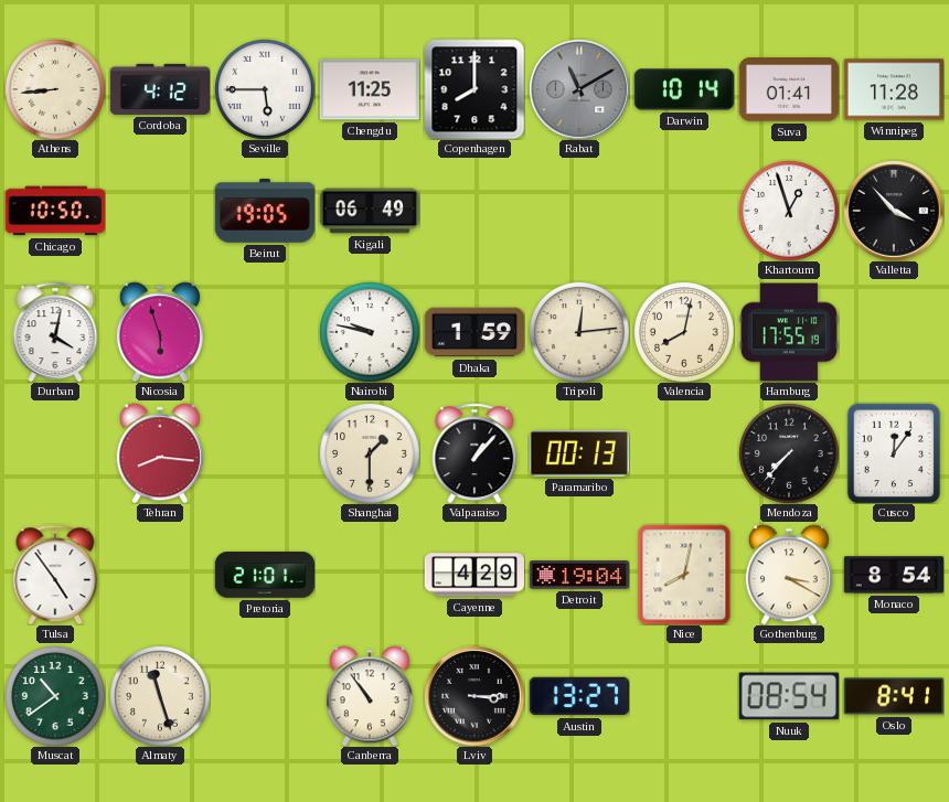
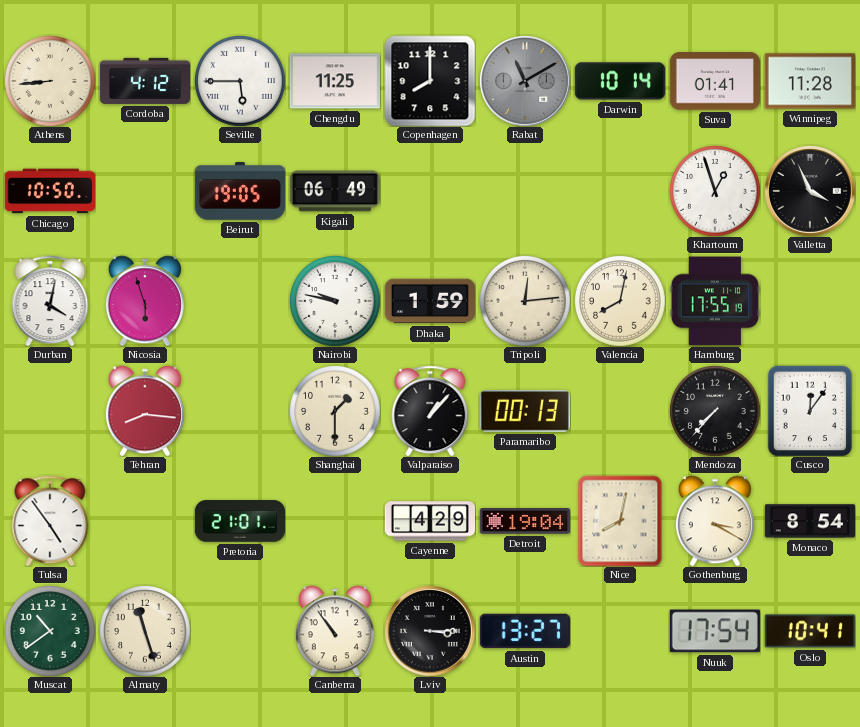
Valletta: 3:53 -> 3:56 (810, 191)
Nuuk: 08:54 -> 17:54 (715, 631)
Oslo: 8:41 -> 10:41 (810, 631)
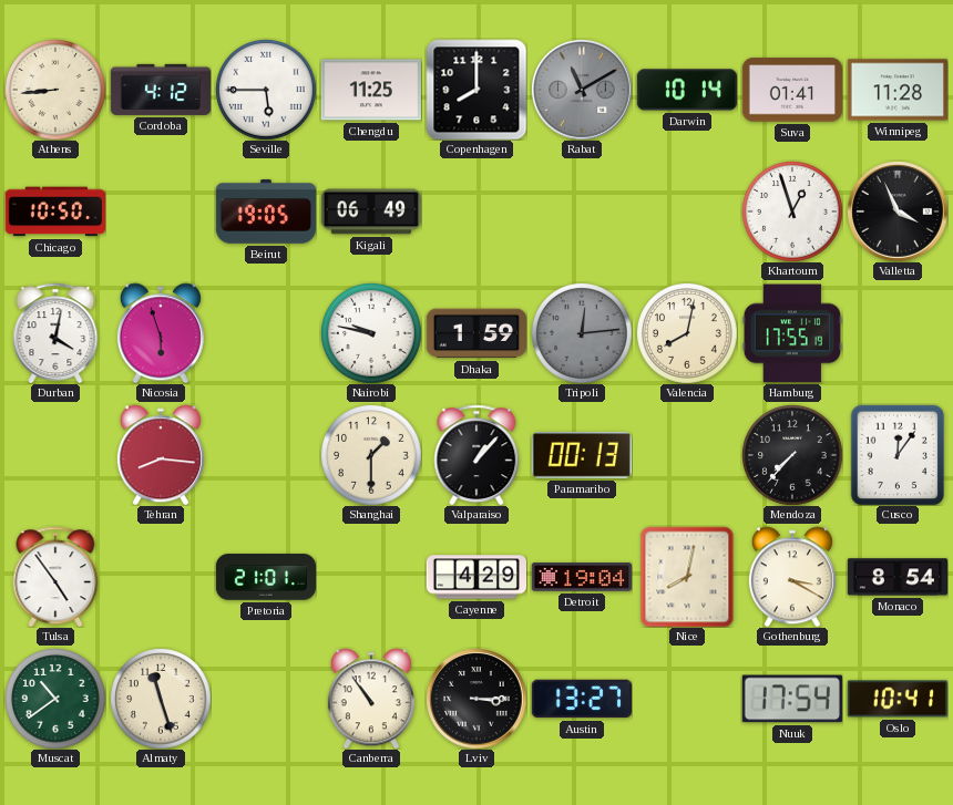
Tripoli dial: cream -> grey (582, 333)
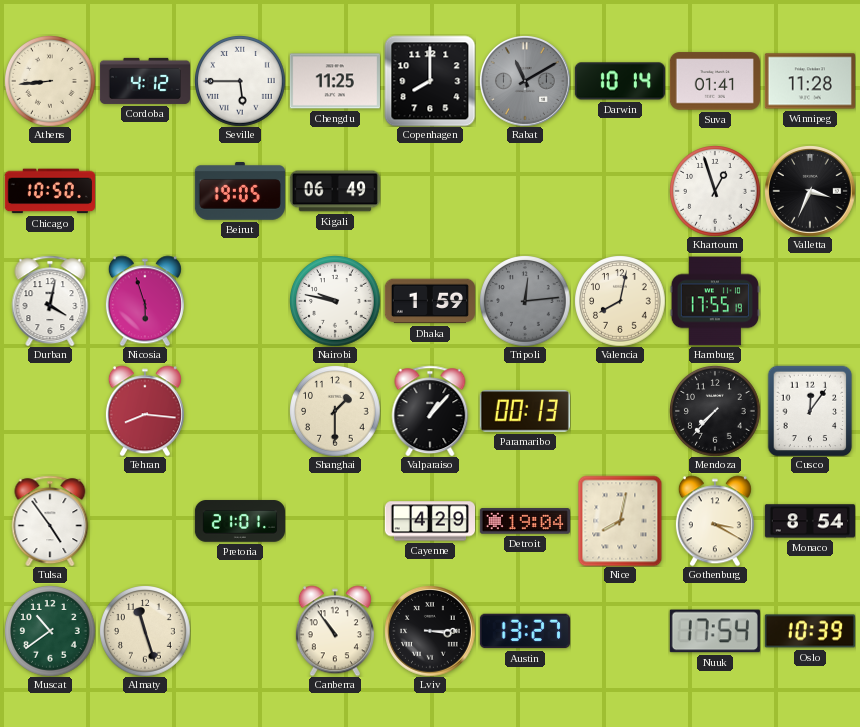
Valletta: 3:56 -> 3:34 (810, 191)
Oslo: 10:41 -> 10:39 (810, 631)
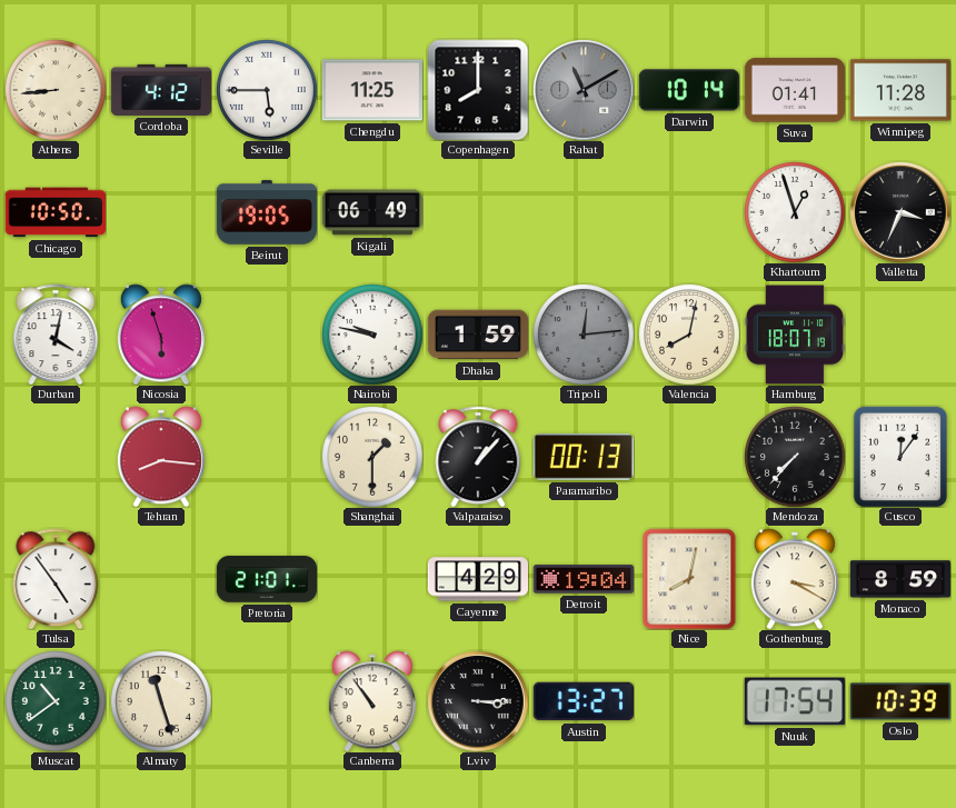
Hamburg: 17:55 -> 18:07 (795, 335)
Monaco: 8:54 -> 8:59 (899, 579)
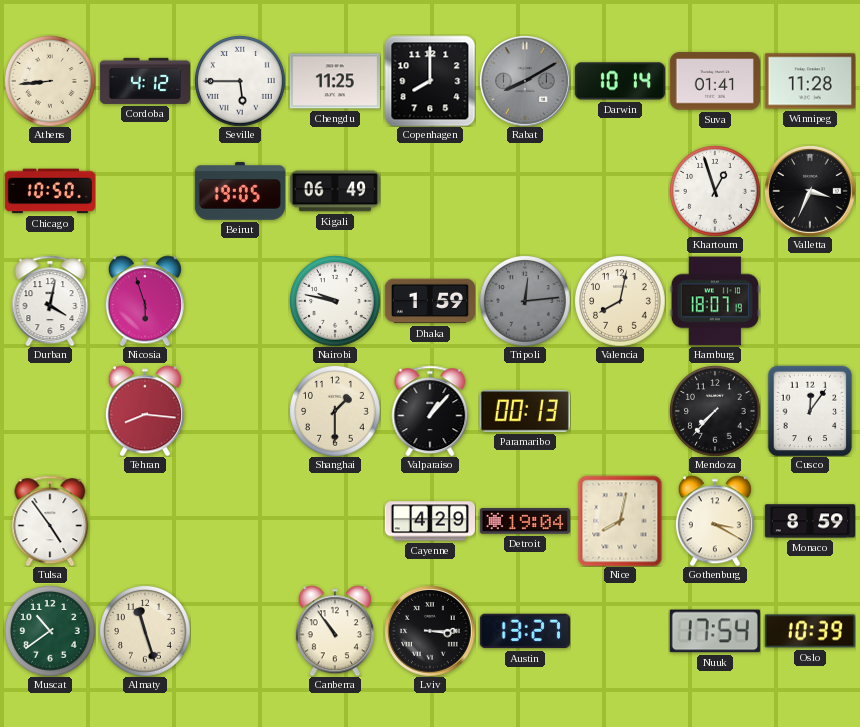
Rabat: 11:10 -> 8:10 (525, 81)
Pretoria: 21:01 -> none (266, 579)
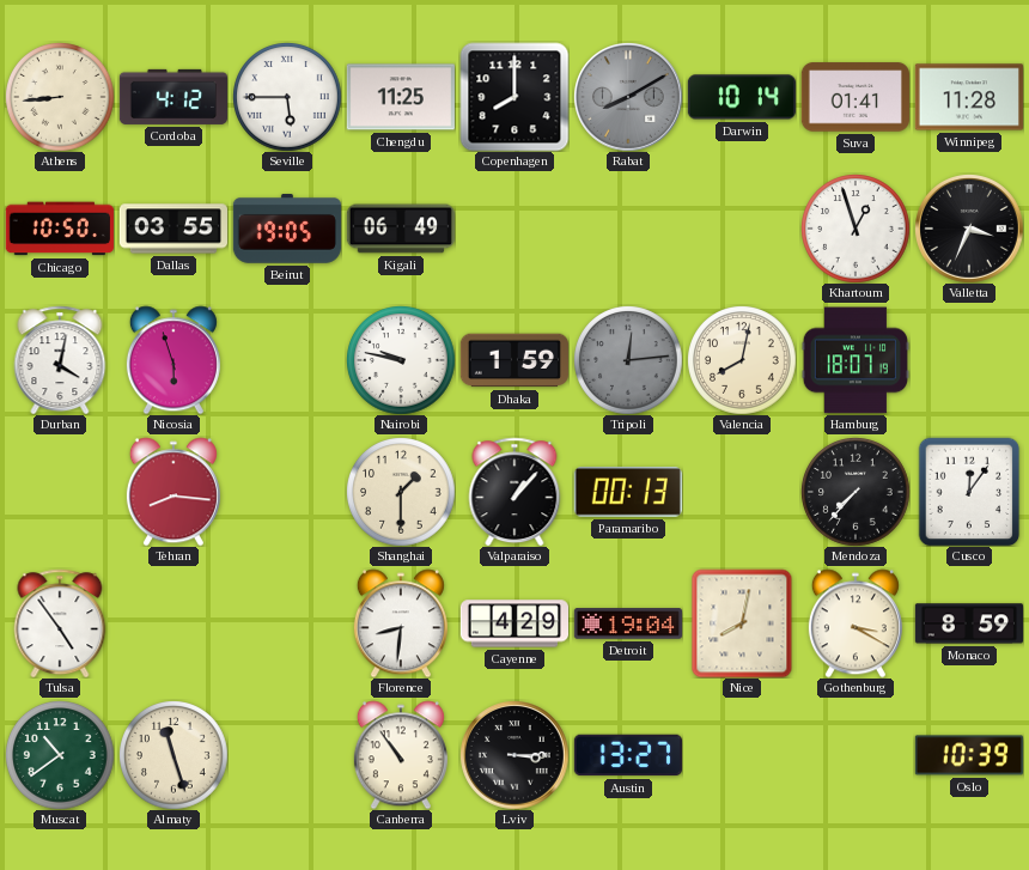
Dallas: none -> 03:55 (172, 229)
Florence: none -> 8:31 (401, 623)
Nuuk: 17:54 -> none (715, 631)
